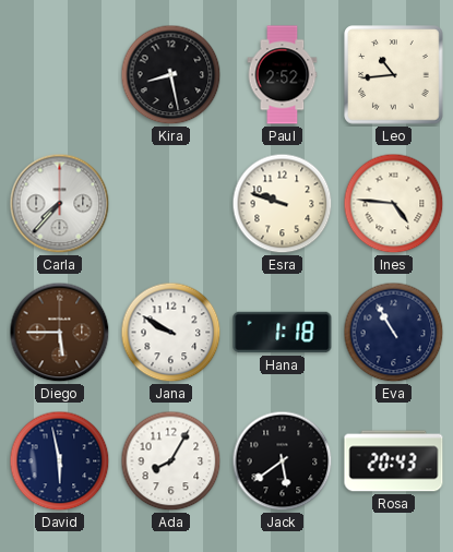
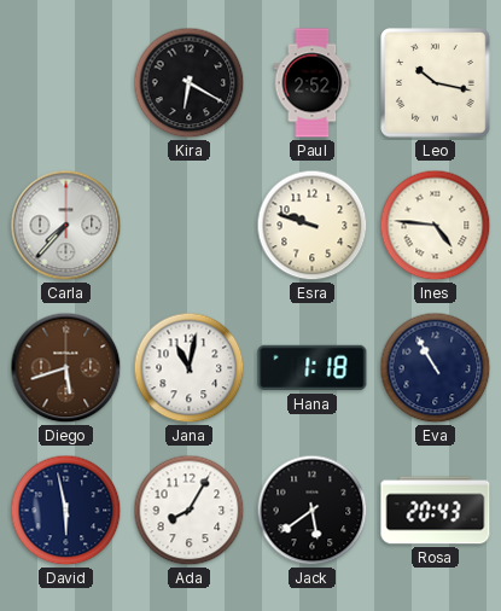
Kira: 8:28 -> 6:20 (190, 83)
Leo: 10:44 -> 10:17 (436, 83)
Diego: 5:45 -> 5:42 (66, 368)
Jana: 9:50 -> 11:02 (190, 368)
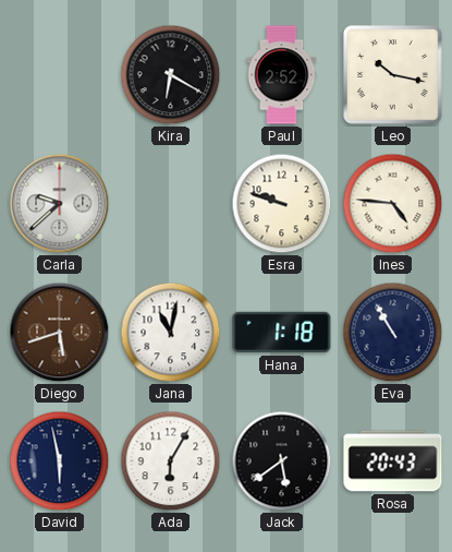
Carla: 7:37 -> 9:38 (60, 204)
Ada: 8:05 -> 6:05 (171, 461)
